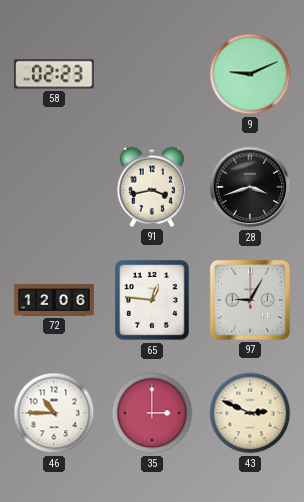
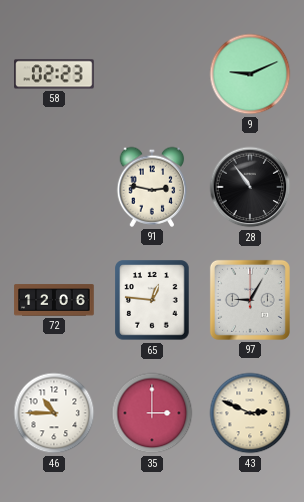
91: 3:43 -> 2:47 (152, 187)
28: 3:42 -> 10:54 (250, 187)
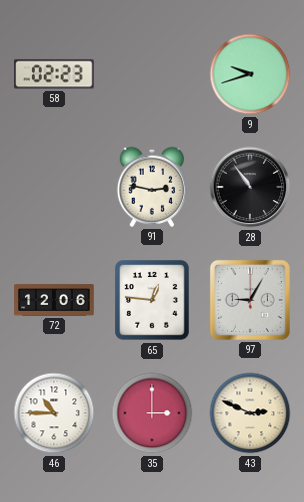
9: 9:11 -> 9:42 (250, 74)
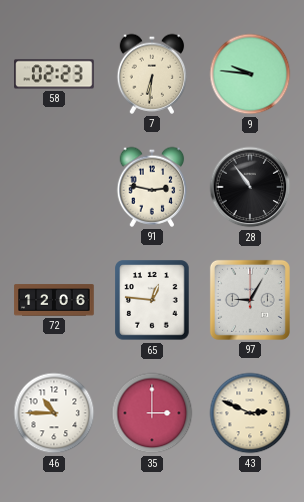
7: none -> 6:31 (152, 74)
9: 9:42 -> 9:46 (250, 74)
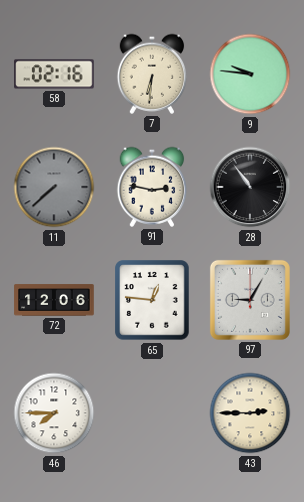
58: 02:23 -> 02:16 (54, 74)
11: none -> 7:38 (54, 187)
46: 10:45 -> 7:45 (54, 413)
35: 3:00 -> none (152, 413)
43: 2:49 -> 2:45 (250, 413)
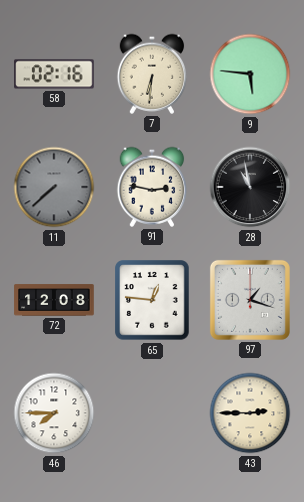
9: 9:46 -> 5:46 (250, 74)
28: 10:54 -> 10:58 (250, 187)
72: 12:06 -> 12:08 (54, 300)
97: 9:05 -> 1:18 (250, 300)
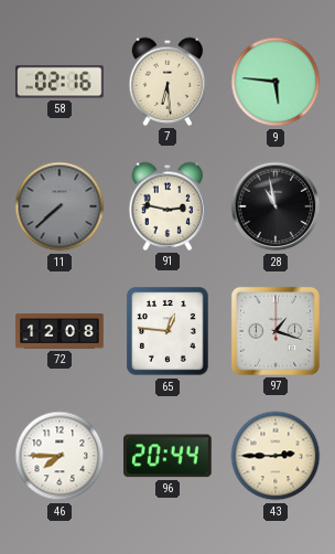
7: 6:31 -> 6:29 (167, 82)
96: none -> 20:44 (169, 456)
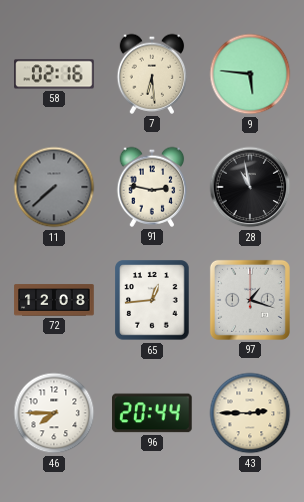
65: 12:46 -> 12:44 (152, 300)
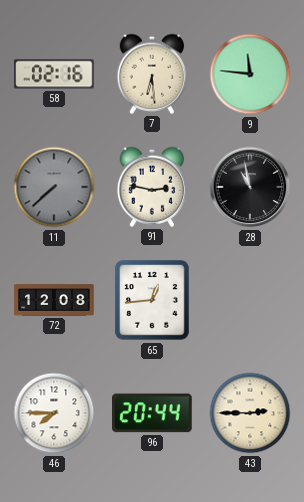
9: 5:46 -> 11:46 (250, 74)
97: 1:18 -> none (250, 300)
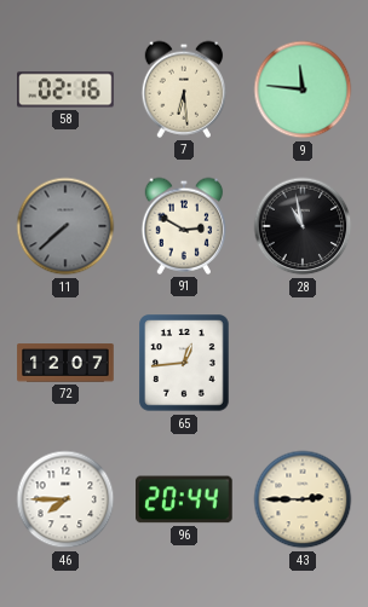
91: 2:47 -> 2:50 (184, 226)
72: 12:08 -> 12:07 (65, 363)
